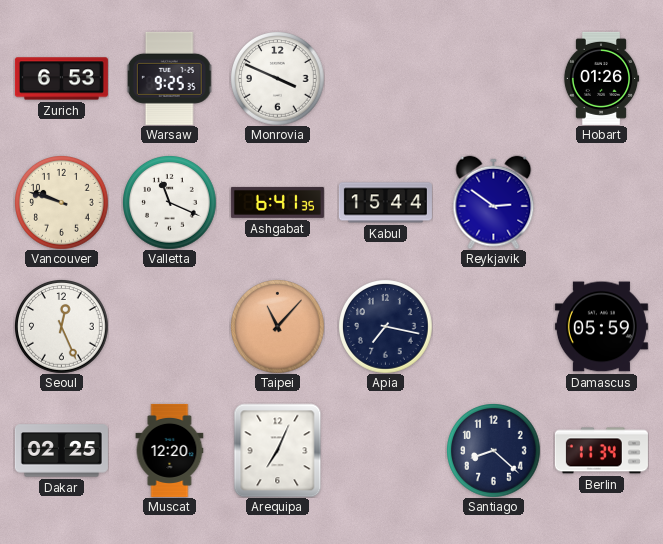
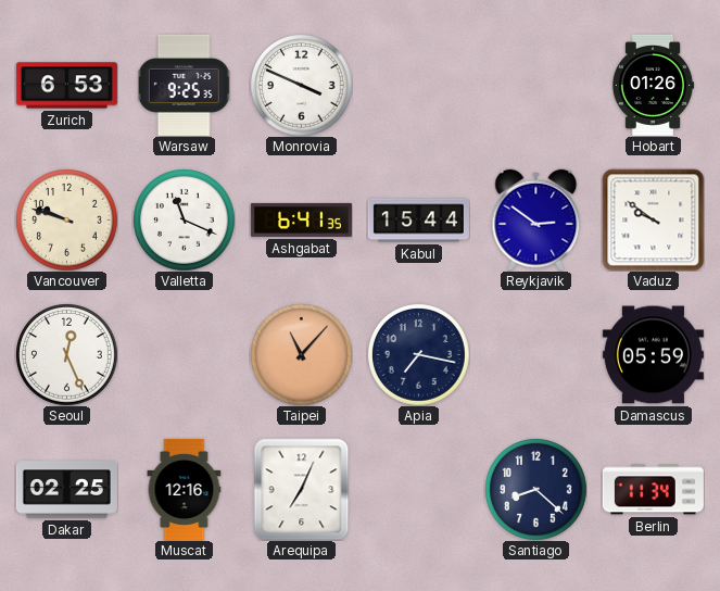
Vaduz: none -> 9:51 (653, 219)
Muscat: 12:20 -> 12:16 (185, 489)
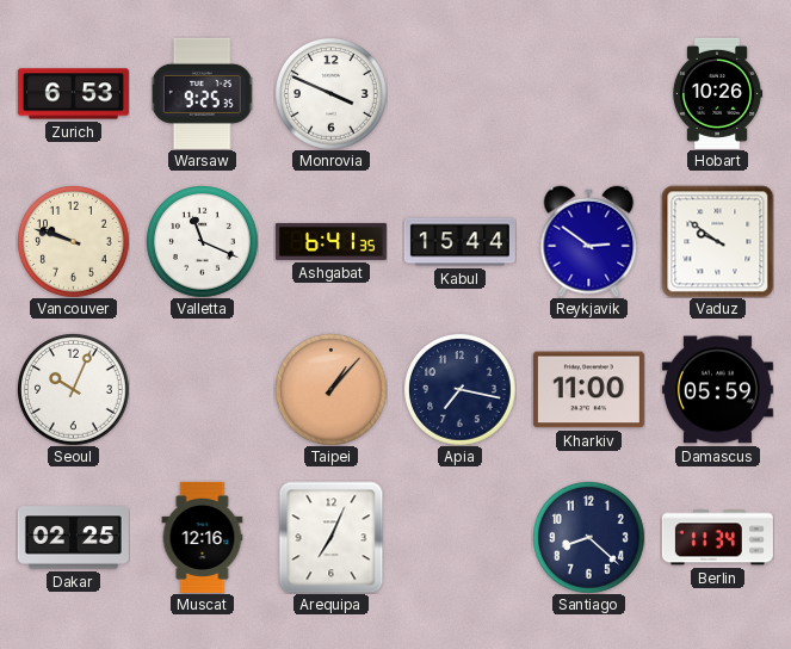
Hobart: 01:26 -> 10:26 (717, 93)
Seoul: 12:26 -> 10:04 (74, 390)
Taipei: 11:07 -> 1:07 (332, 390)
Kharkiv: none -> 11:00 (588, 390)
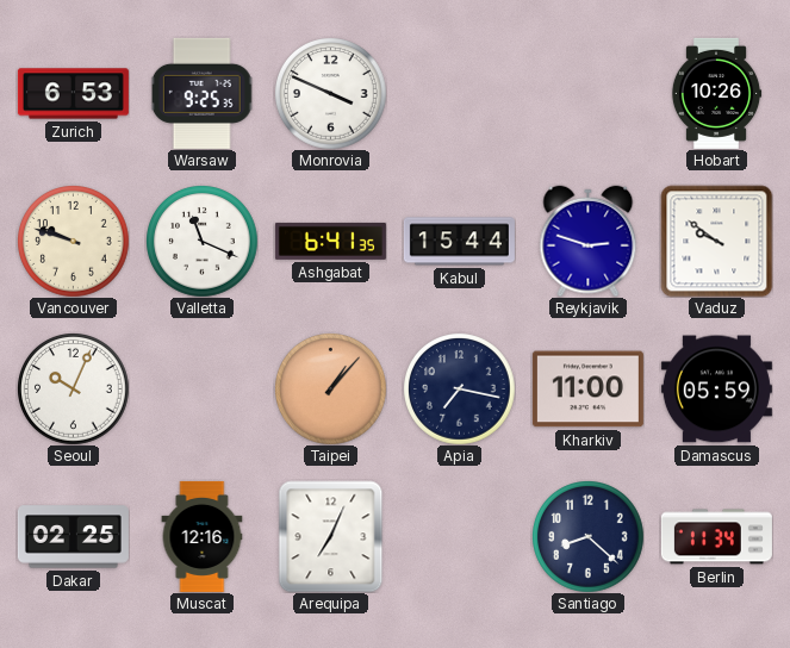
Reykjavik: 2:51 -> 2:48 (589, 241)
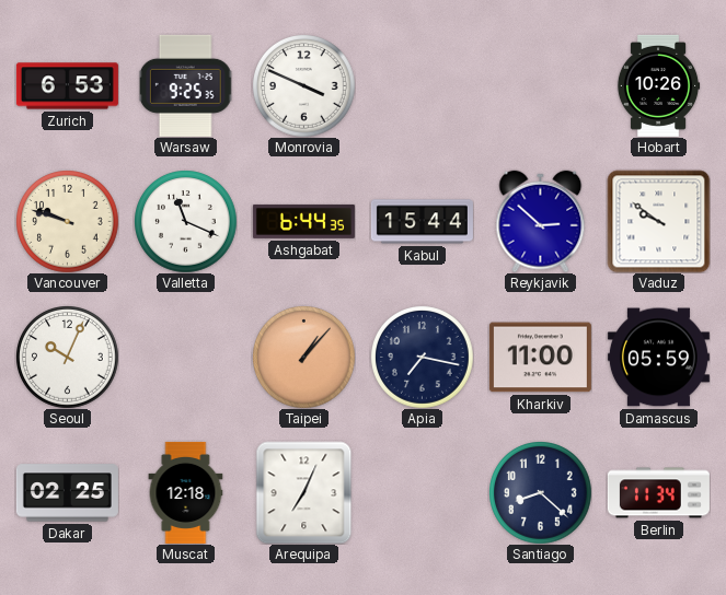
Ashgabat: 6:41 -> 6:44 (303, 221)
Reykjavik: 2:48 -> 2:52 (541, 221)
Muscat: 12:16 -> 12:18 (186, 492)
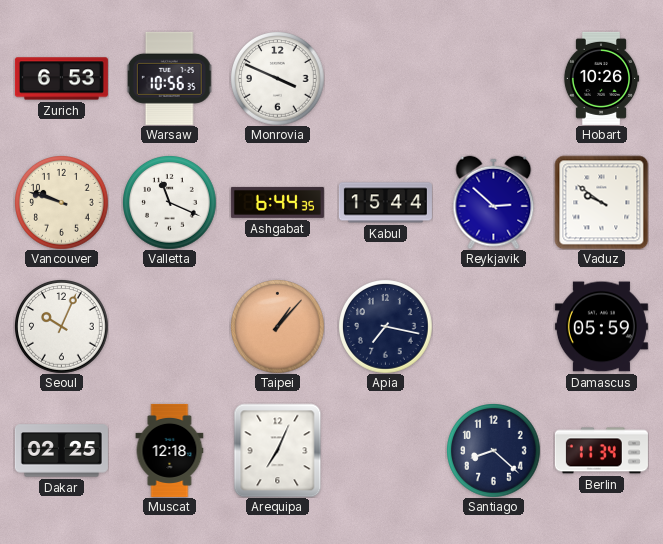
Warsaw: 9:25 -> 10:56 (170, 78)
Kharkiv: 11:00 -> none (540, 358)
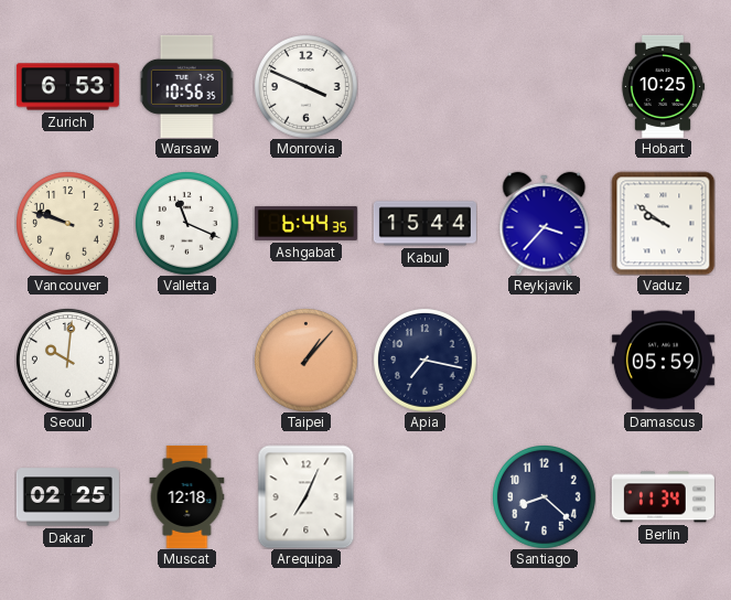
Hobart: 10:26 -> 10:25 (663, 86)
Reykjavik: 2:52 -> 3:37 (545, 223)
Seoul: 10:04 -> 10:01 (68, 361)
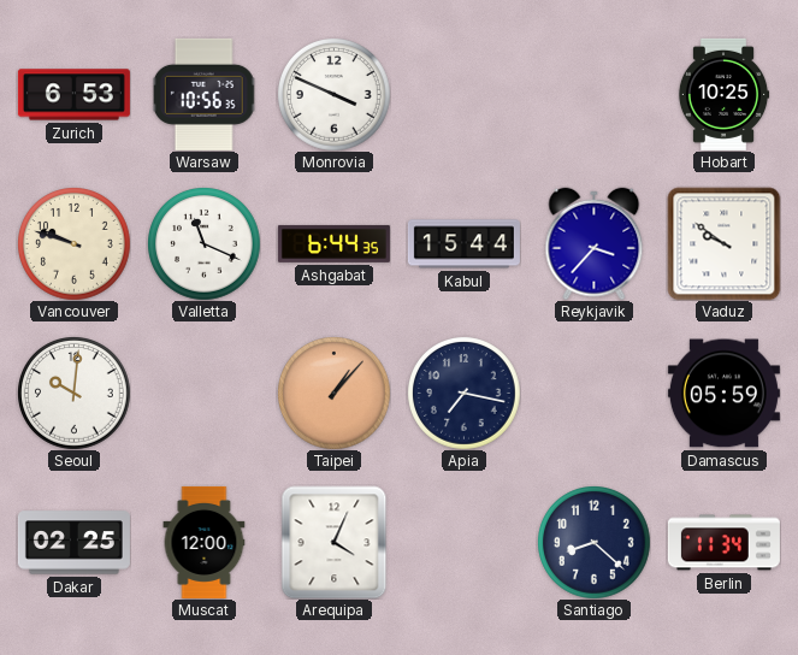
Muscat: 12:18 -> 12:00 (205, 542)
Arequipa: 7:04 -> 4:04 (335, 542)
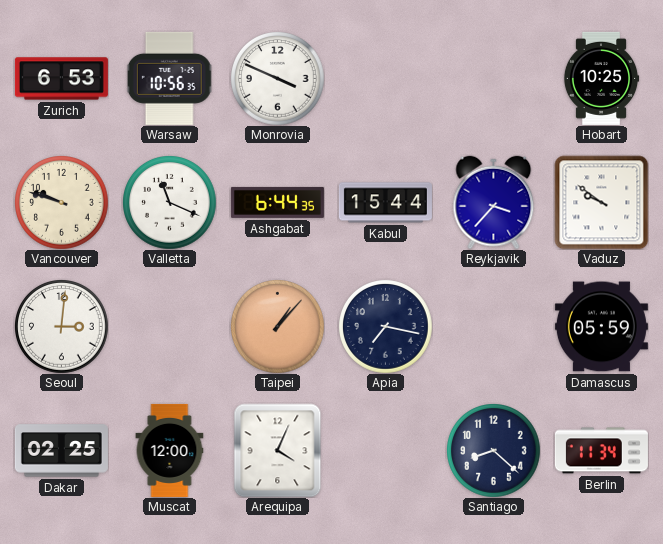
Seoul: 10:01 -> 3:01 (62, 327)
